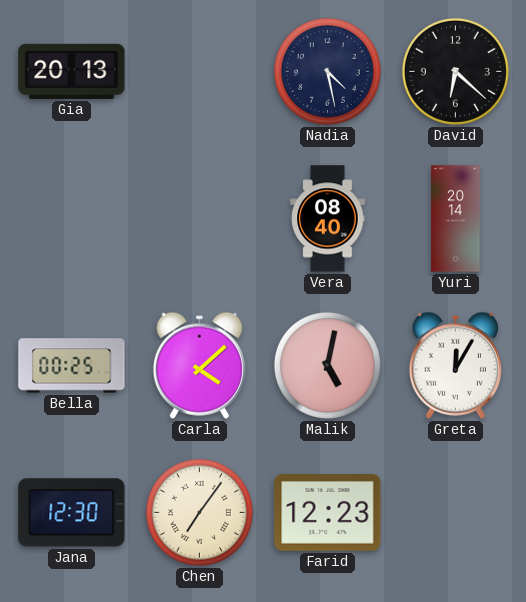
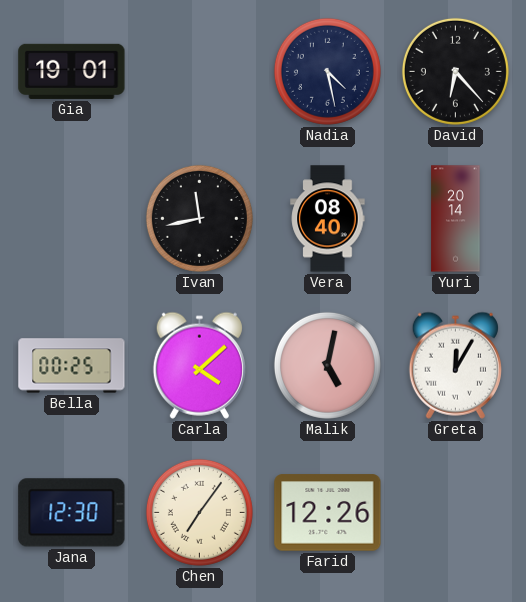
Gia: 20:13 -> 19:01 (72, 71)
David: 6:22 -> 6:23 (455, 71)
Ivan: none -> 11:43 (199, 218)
Farid: 12:23 -> 12:26 (328, 513)
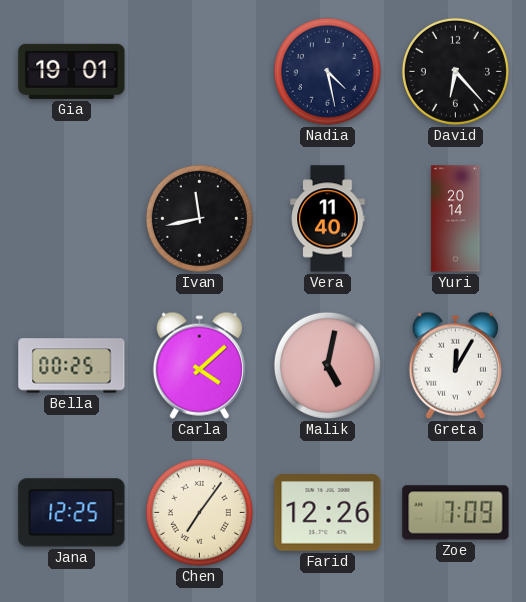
Vera: 08:40 -> 11:40 (328, 219)
Jana: 12:30 -> 12:25 (72, 513)
Zoe: none -> 7:09 (456, 513)
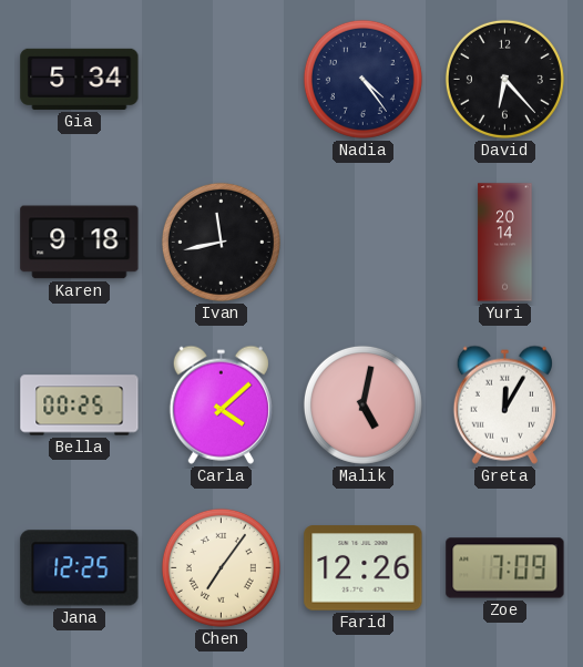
Gia: 19:01 -> 5:34 (80, 79)
Nadia: 4:28 -> 4:24 (362, 79)
Karen: none -> 9:18 (80, 243)
Vera: 11:40 -> none (328, 219)
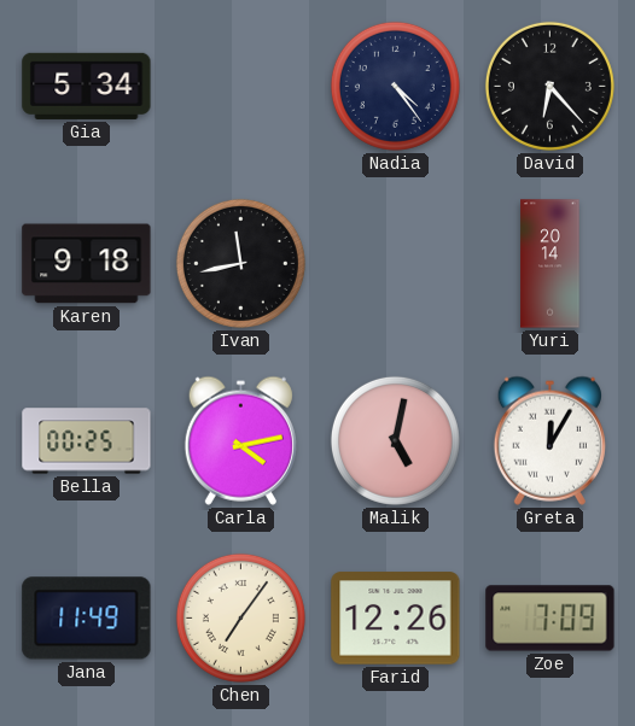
Carla: 4:08 -> 4:13 (240, 440)
Jana: 12:25 -> 11:49 (87, 619)
